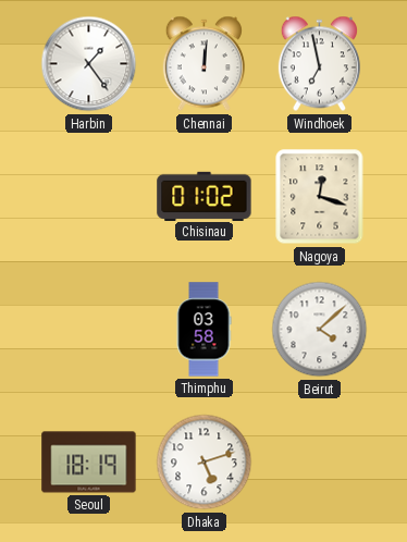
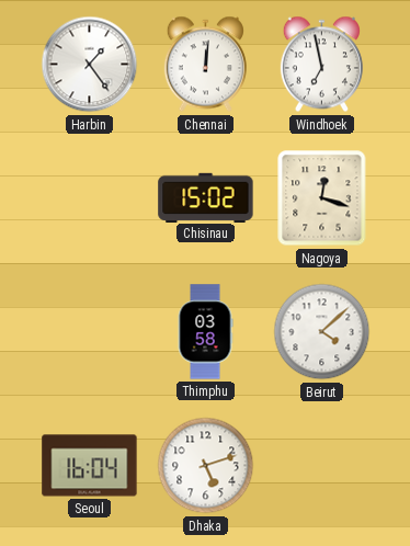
Chisinau: 01:02 -> 15:02 (206, 197)
Seoul: 18:19 -> 16:04 (90, 466)
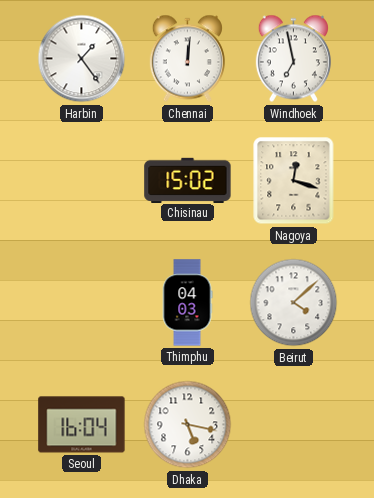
Thimphu: 03:58 -> 04:03 (187, 303)
Dhaka: 5:12 -> 5:17 (188, 425)
